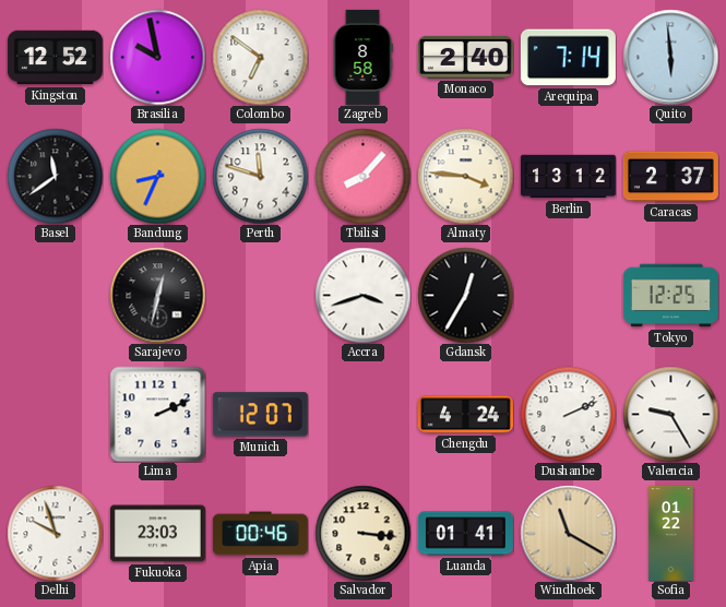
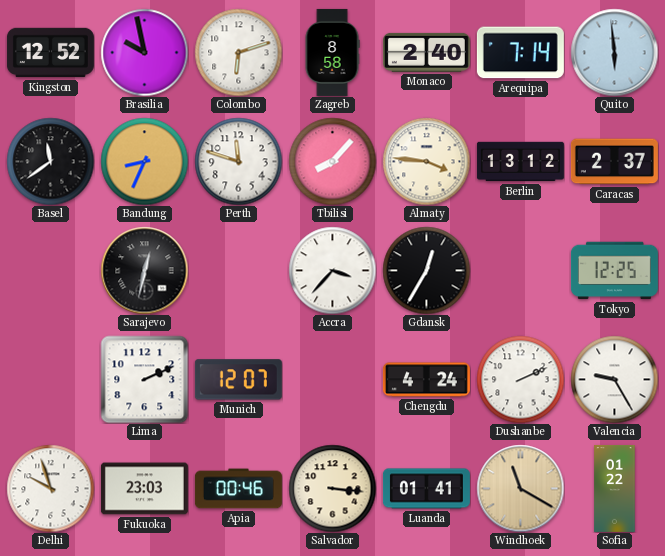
Colombo: 6:51 -> 6:12 (238, 52)
Accra: 3:42 -> 3:37 (332, 270)
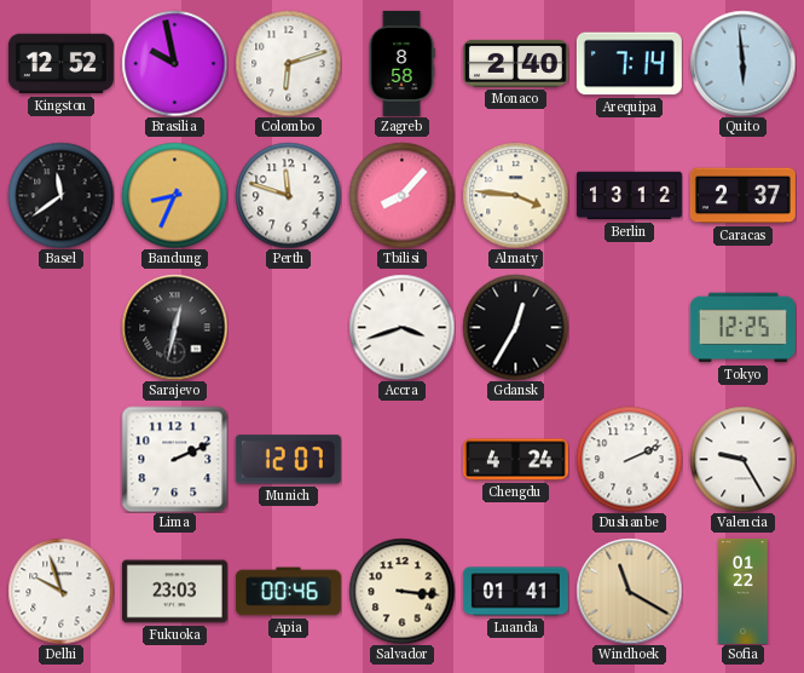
Accra: 3:37 -> 3:42 (401, 327)
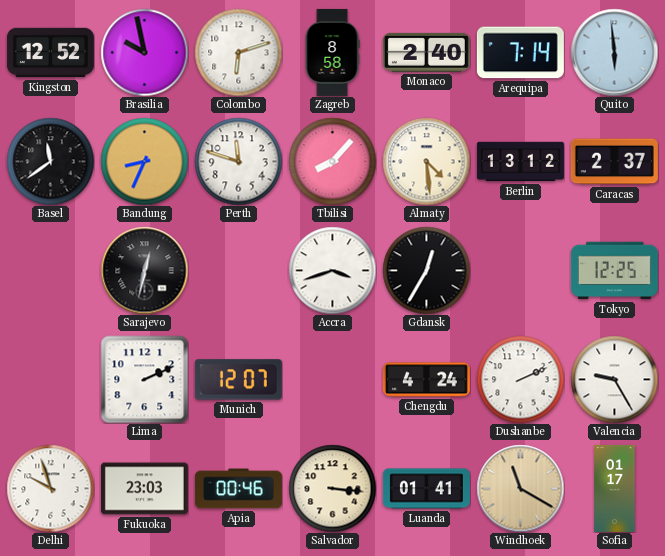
Almaty: 3:46 -> 4:29 (426, 161)
Sofia: 01:22 -> 01:17 (615, 488)
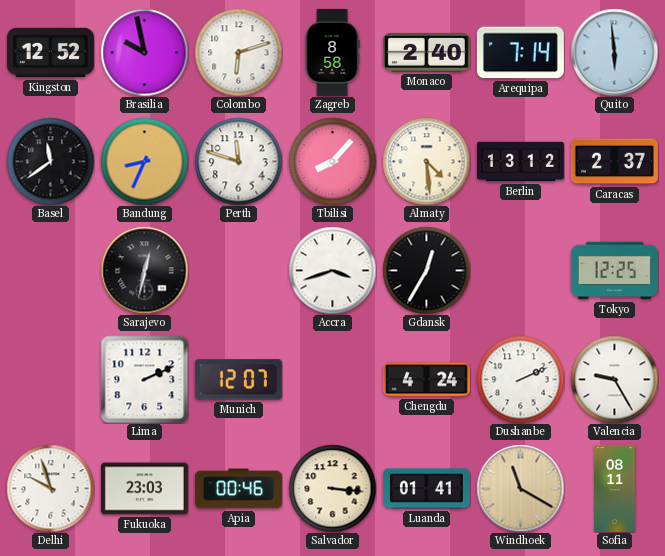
Sofia: 01:17 -> 08:11 (615, 488)
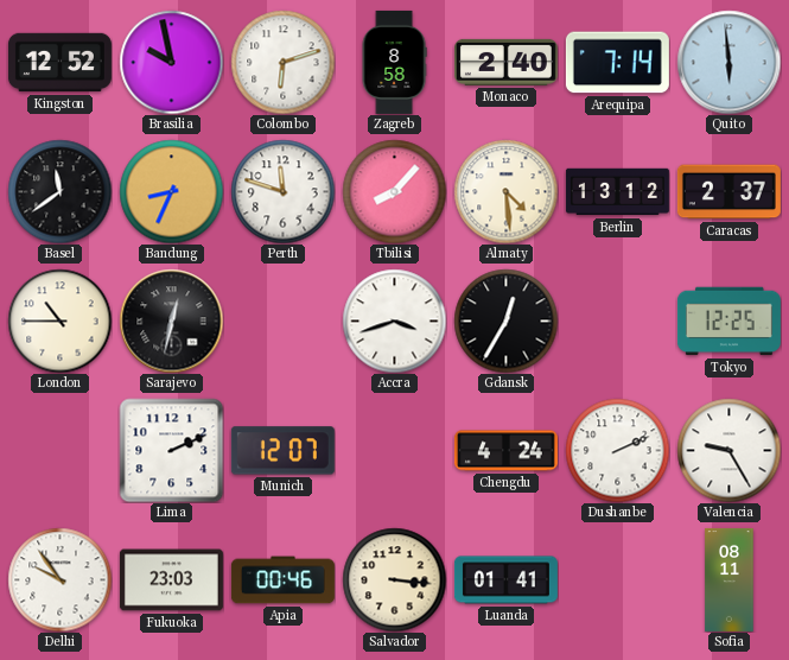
London: none -> 10:45 (59, 321)
Delhi: 9:57 -> 9:54 (59, 579)
Windhoek: 11:20 -> none (520, 488)
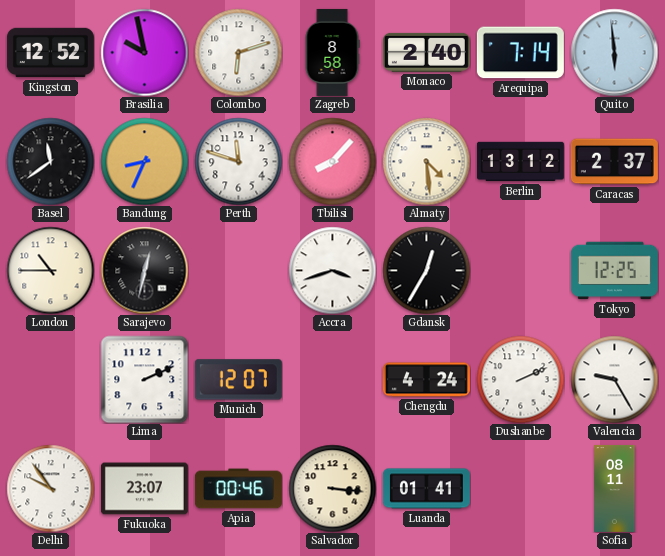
Fukuoka: 23:03 -> 23:07 (144, 489)
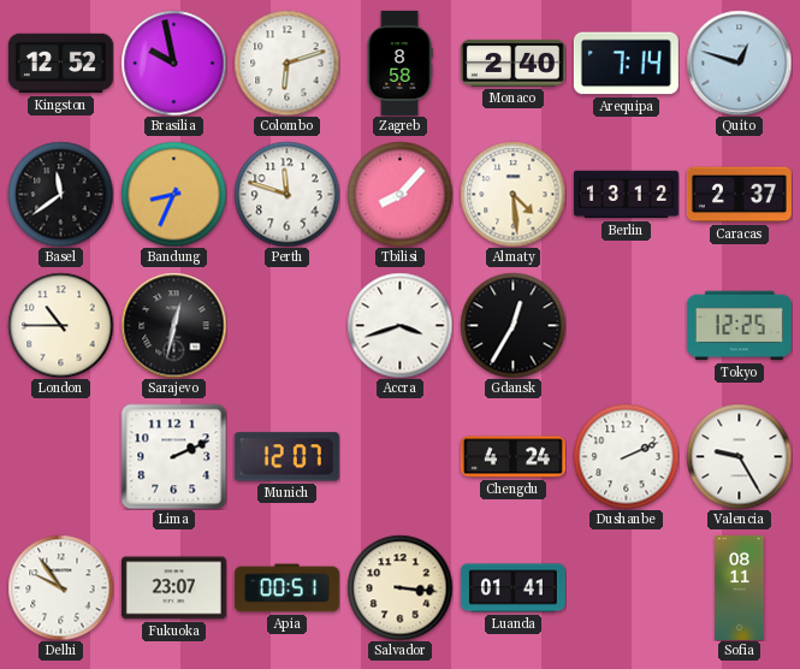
Quito: 5:59 -> 12:48 (739, 63)
Apia: 00:46 -> 00:51 (286, 588)
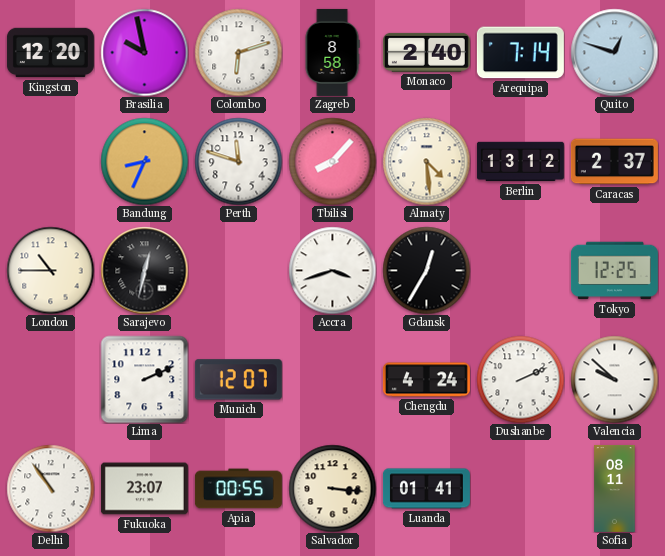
Kingston: 12:52 -> 12:20 (50, 53)
Basel: 11:39 -> none (60, 194)
Valencia: 9:25 -> 9:52 (614, 379)
Delhi: 9:54 -> 10:54 (50, 488)
Apia: 00:51 -> 00:55 (238, 489)
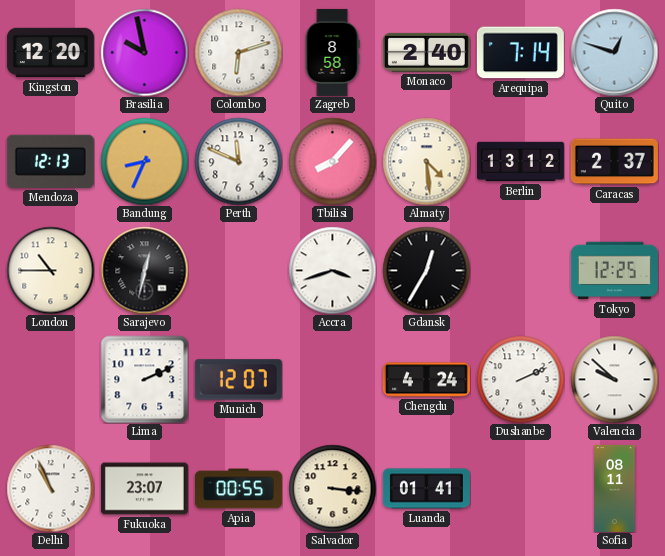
Mendoza: none -> 12:13 (50, 161)
Perth: 11:48 -> 11:49 (238, 161)
Delhi: 10:54 -> 10:56 (50, 488)
